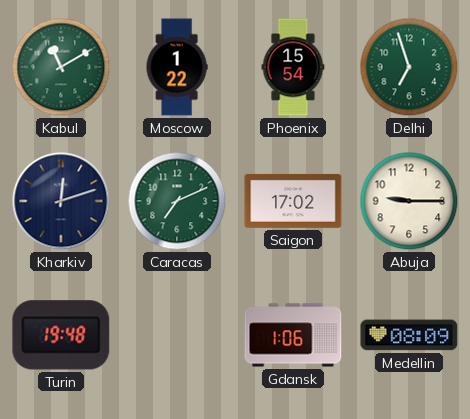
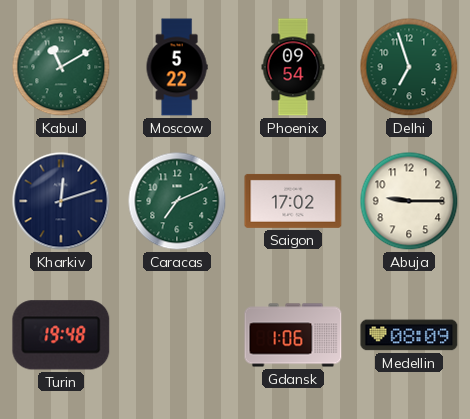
Moscow: 1:22 -> 5:22 (177, 67)
Phoenix: 15:54 -> 09:54 (293, 67)
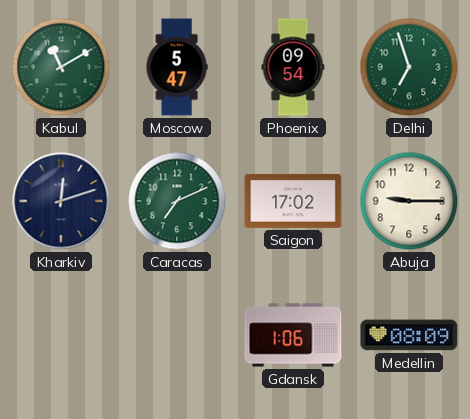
Moscow: 5:22 -> 5:47 (177, 67)
Turin: 19:48 -> none (61, 335)
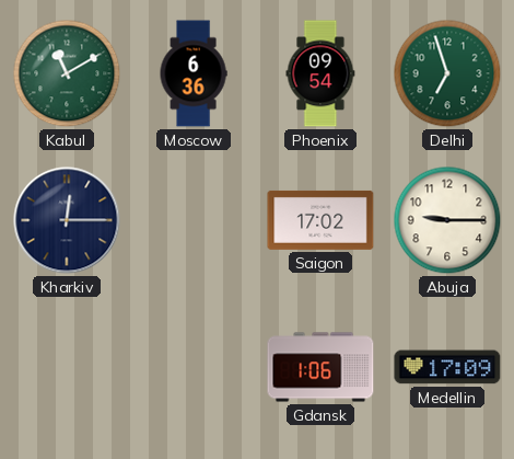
Moscow: 5:47 -> 6:36 (194, 73)
Kharkiv: 12:12 -> 12:15 (67, 220)
Caracas: 7:11 -> none (177, 201)
Medellin: 08:09 -> 17:09 (447, 367)
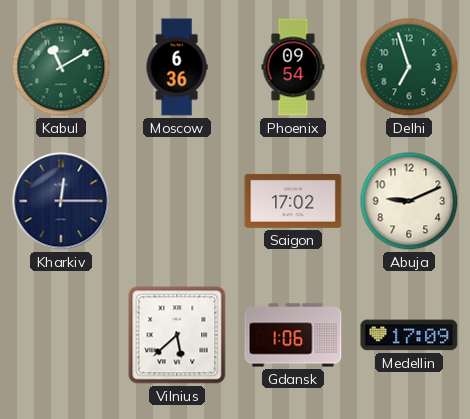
Abuja: 9:15 -> 9:11 (409, 201)
Vilnius: none -> 5:38 (177, 335)
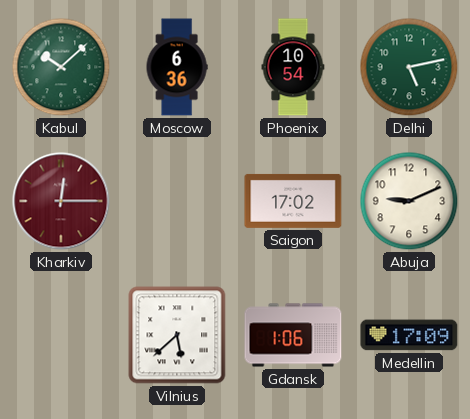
Kabul: 11:10 -> 10:08 (61, 67)
Phoenix: 09:54 -> 10:54 (293, 67)
Delhi: 6:57 -> 5:13 (409, 67)
Kharkiv dial: navy -> burgundy (61, 201)
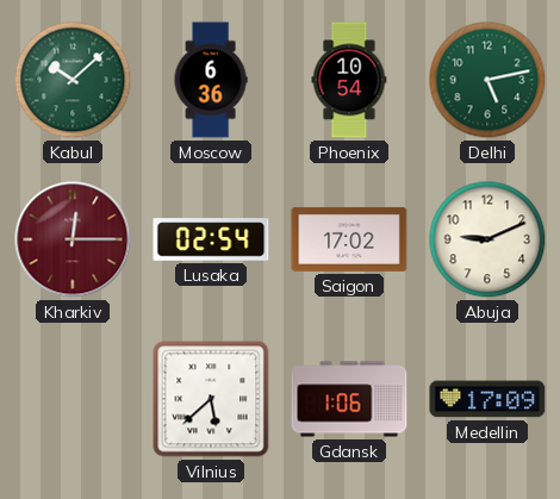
Lusaka: none -> 02:54 (211, 239)
